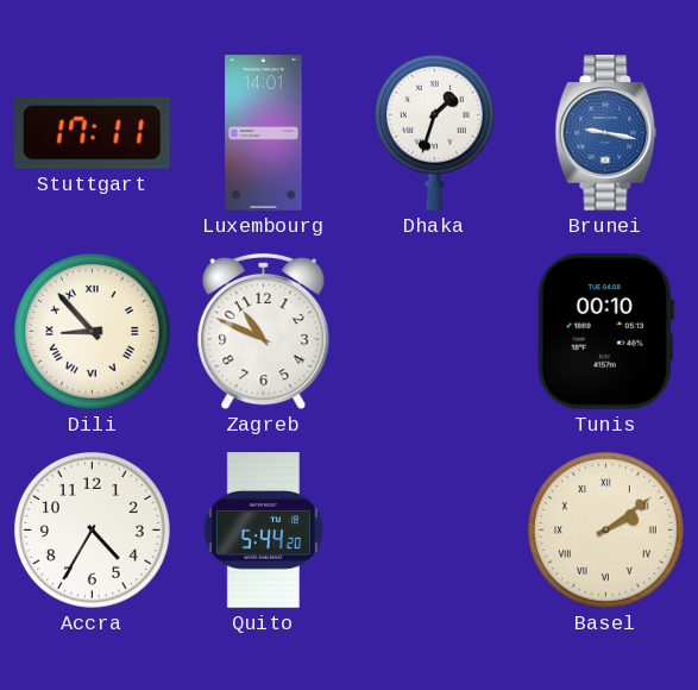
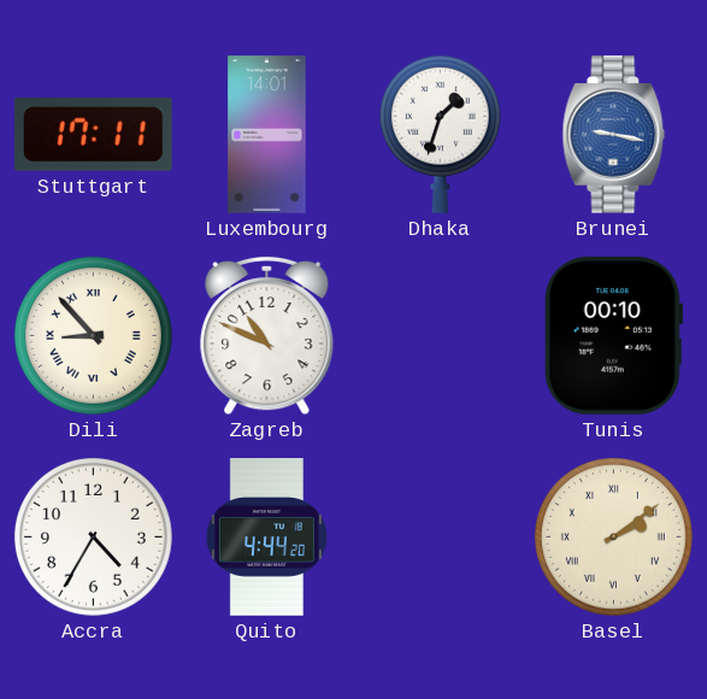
Quito: 5:44 -> 4:44 (266, 538)
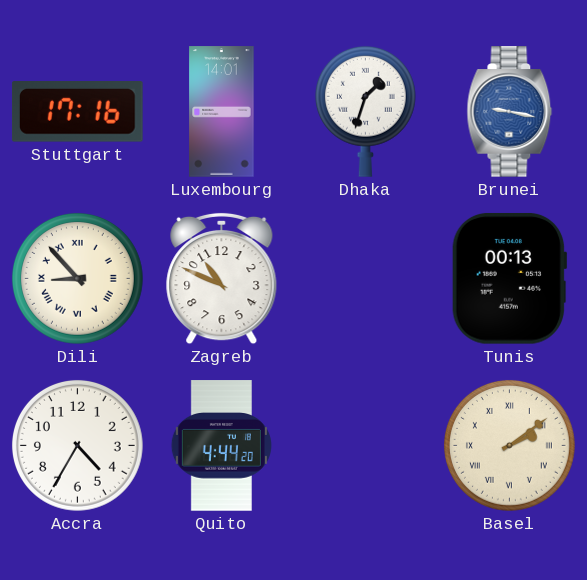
Stuttgart: 17:11 -> 17:16 (77, 112)
Tunis: 00:10 -> 00:13 (509, 278)
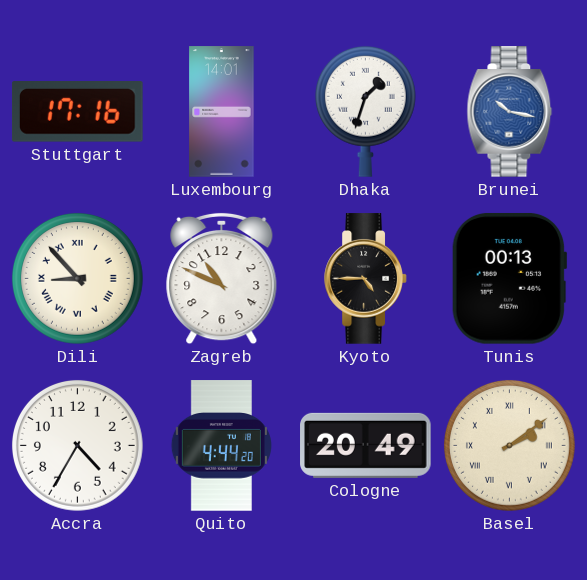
Brunei: 9:17 -> 10:17 (510, 112)
Kyoto: none -> 4:45 (366, 279)
Cologne: none -> 20:49 (366, 445)
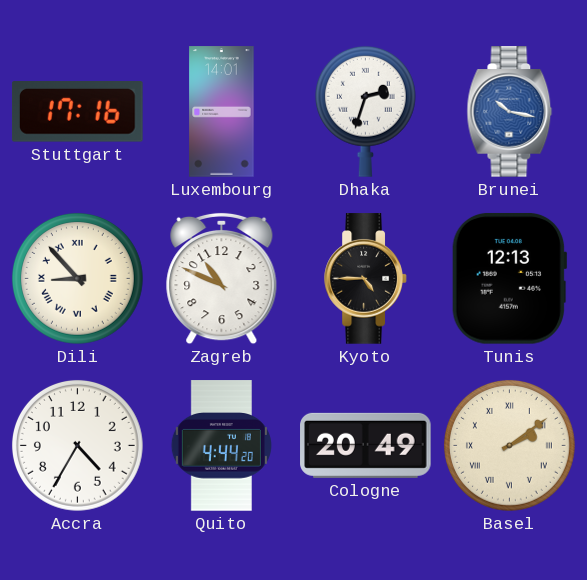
Dhaka: 1:33 -> 2:33 (365, 111)
Tunis: 00:13 -> 12:13 (509, 278)
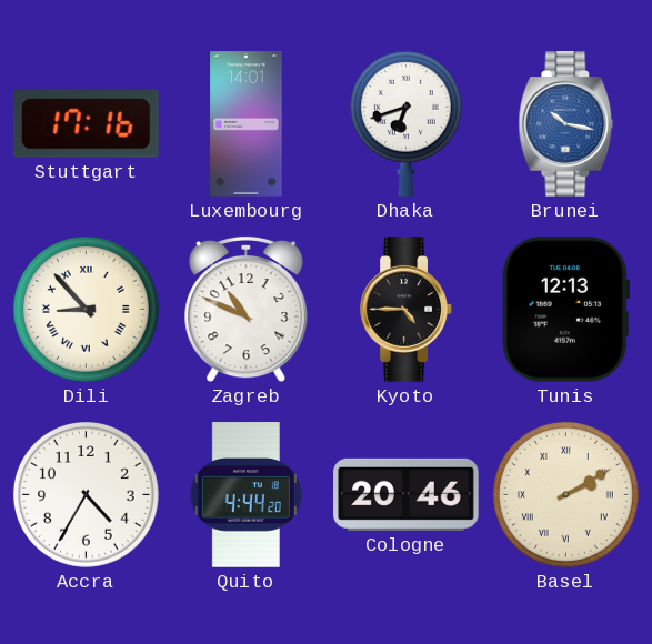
Dhaka: 2:33 -> 6:42 (405, 123)
Cologne: 20:49 -> 20:46 (407, 494)
Basel: 2:09 -> 2:10 (565, 494)
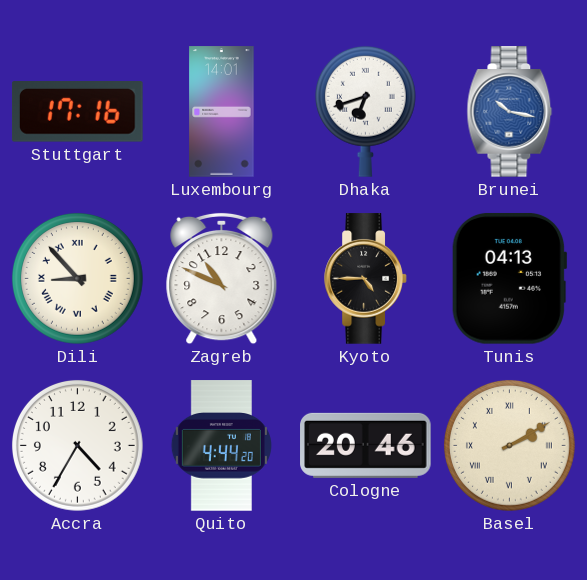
Tunis: 12:13 -> 04:13 (509, 278)
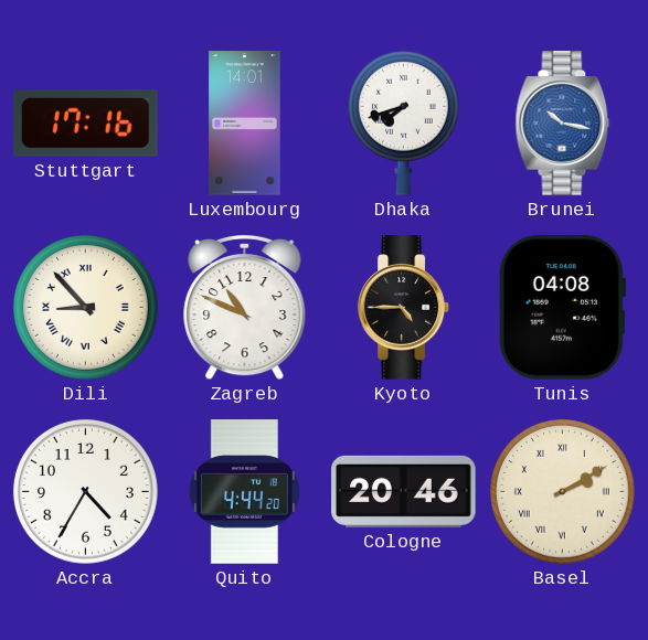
Dhaka: 6:42 -> 7:42 (403, 122)
Tunis: 04:13 -> 04:08 (562, 307)
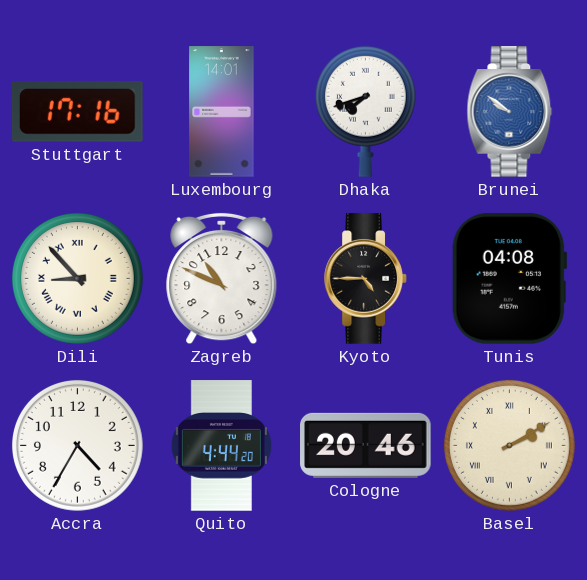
Brunei: 10:17 -> 9:51 (510, 112)
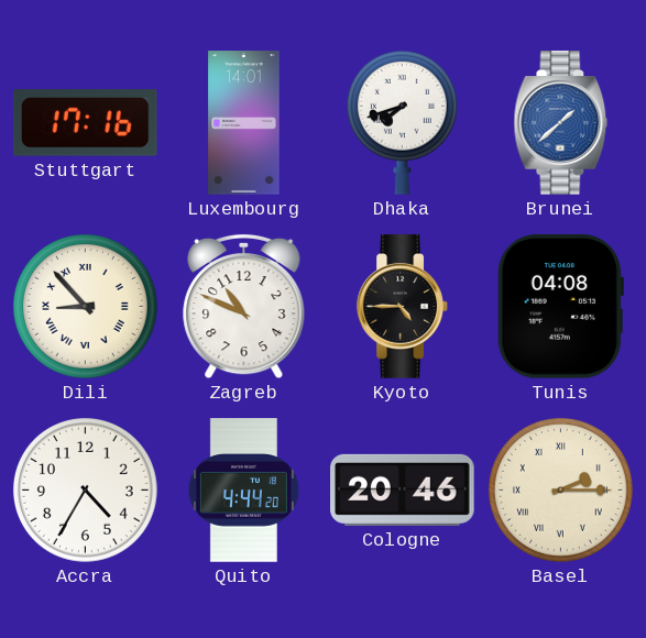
Brunei: 9:51 -> 1:38 (561, 123)
Basel: 2:10 -> 2:15 (560, 490)
